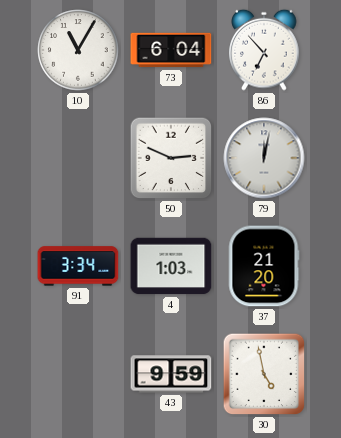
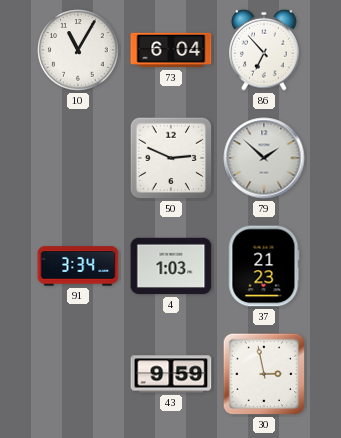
79: 12:02 -> 1:52 (264, 158)
37: 21:20 -> 21:23 (264, 266)
30: 4:58 -> 2:58 (264, 374)
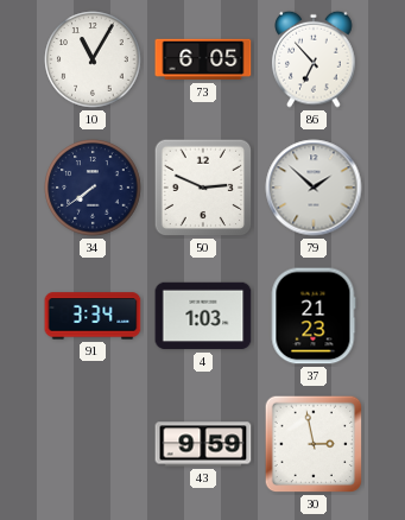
73: 6:04 -> 6:05 (203, 59)
34: none -> 7:39 (93, 188)
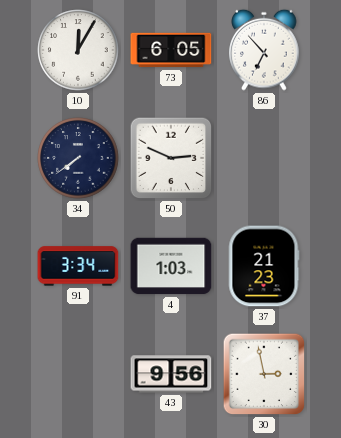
10: 11:05 -> 12:05 (78, 50)
79: 1:52 -> none (314, 188)
43: 9:59 -> 9:56 (171, 374)
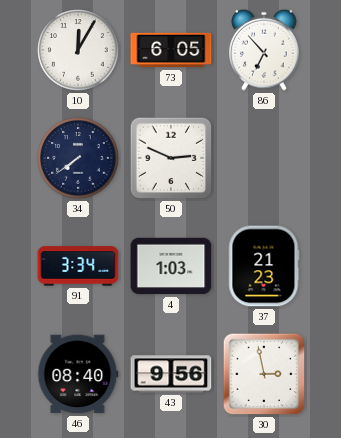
46: none -> 08:40 (78, 374)
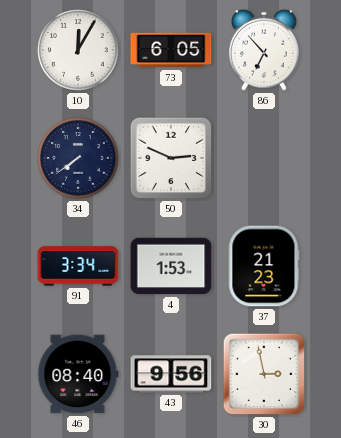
4: 1:03 -> 1:53 (171, 266)
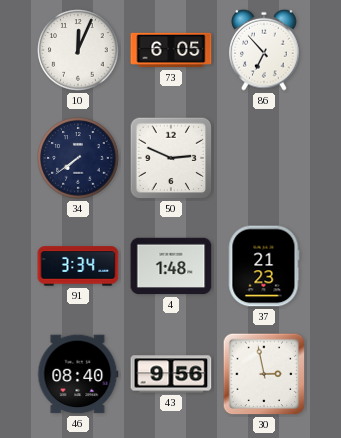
10: 12:05 -> 12:04 (78, 50)
4: 1:53 -> 1:48 (171, 266)
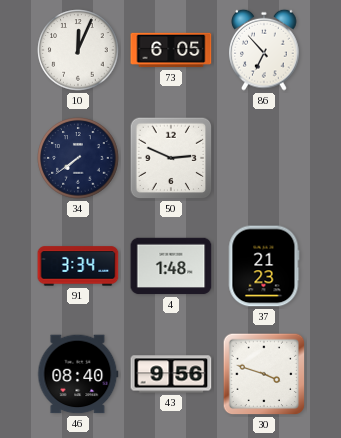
30: 2:58 -> 3:48 (264, 374)
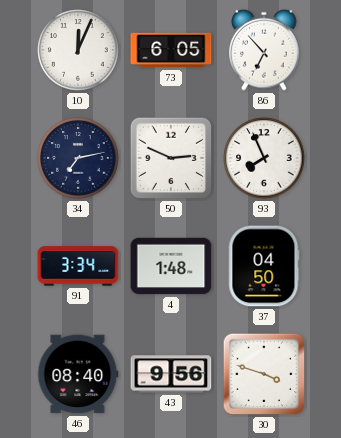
34: 7:39 -> 7:13 (78, 158)
93: none -> 7:56 (264, 158)
37: 21:23 -> 04:50 (264, 266)
